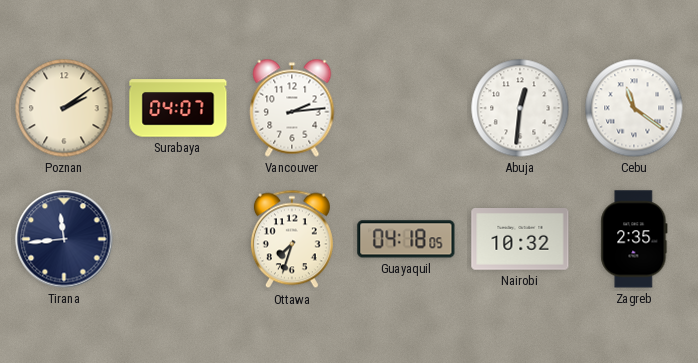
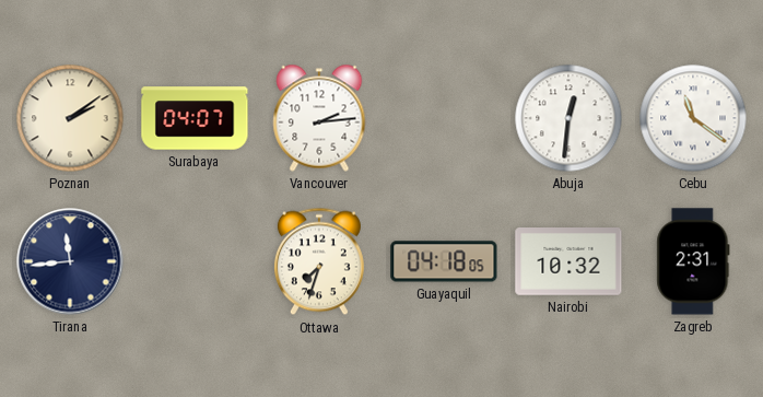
Zagreb: 2:35 -> 2:31 (693, 261)
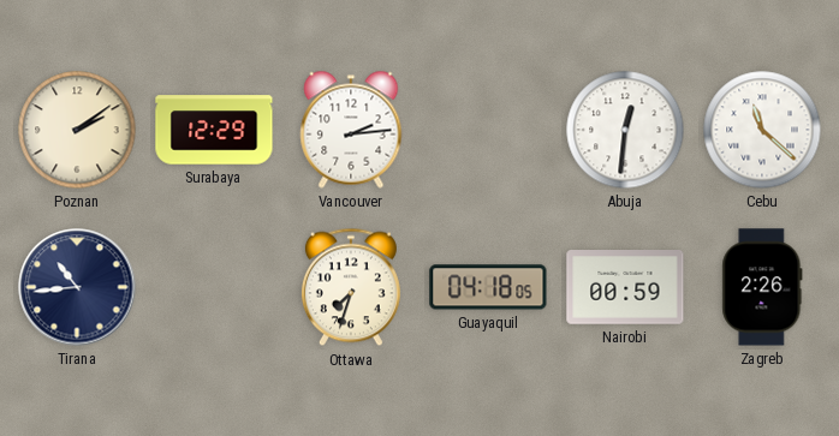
Surabaya: 04:07 -> 12:29 (214, 130)
Cebu: 11:21 -> 11:22 (762, 130)
Tirana: 11:44 -> 10:44 (77, 287)
Nairobi: 10:32 -> 00:59 (625, 288)
Zagreb: 2:31 -> 2:26 (762, 287)
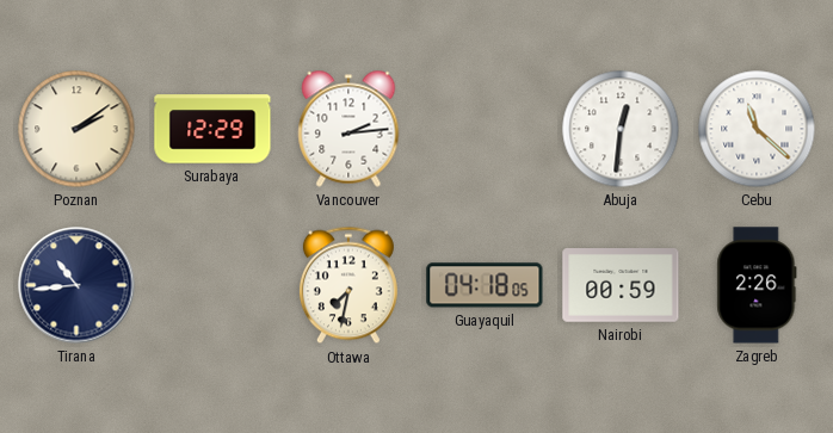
Ottawa: 7:33 -> 7:32 (348, 285)
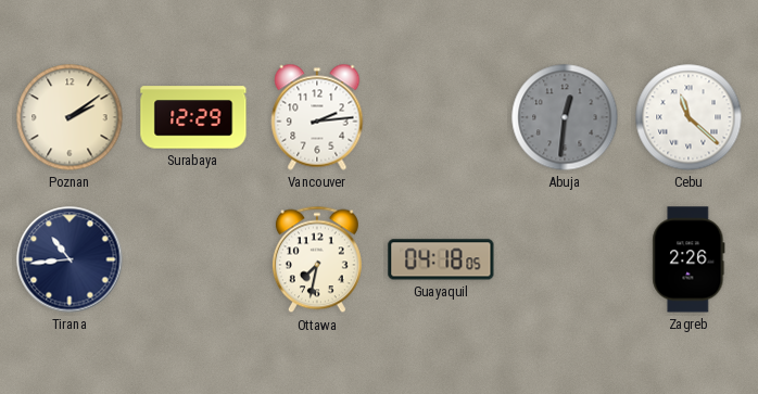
Abuja dial: white -> grey (565, 117)
Nairobi: 00:59 -> none (621, 286)
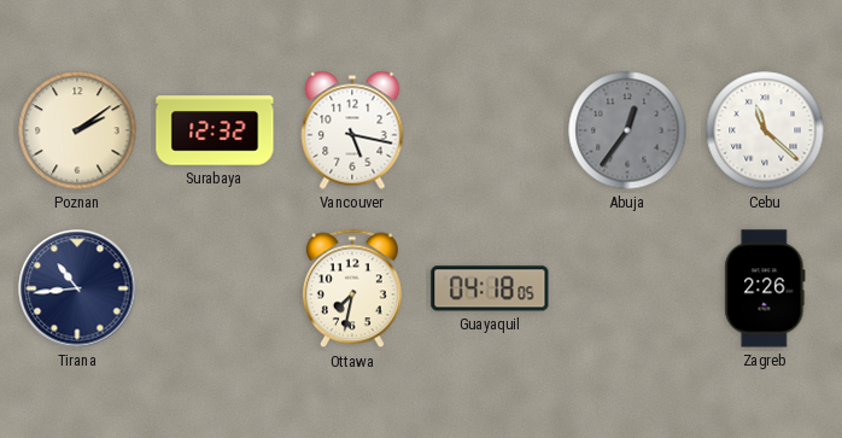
Surabaya: 12:29 -> 12:32 (215, 130)
Vancouver: 2:14 -> 5:17 (352, 130)
Abuja: 12:31 -> 12:36 (627, 130)
